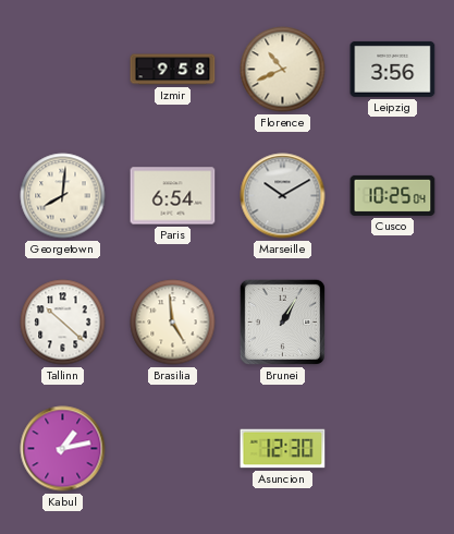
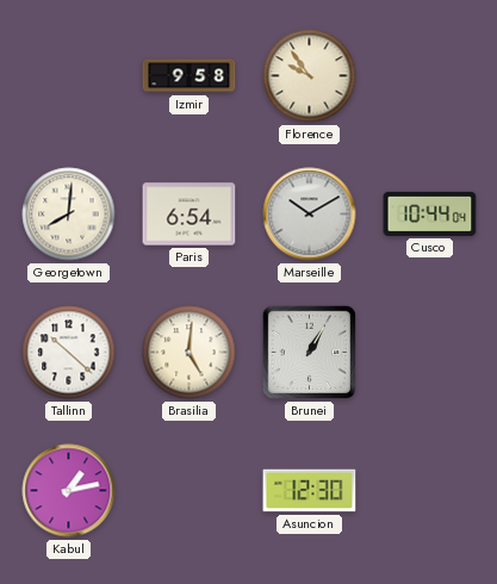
Florence: 10:41 -> 9:54 (310, 76)
Leipzig: 3:56 -> none (393, 69)
Cusco: 10:25 -> 10:44 (430, 213)
Brasilia: 4:59 -> 5:01 (190, 353)
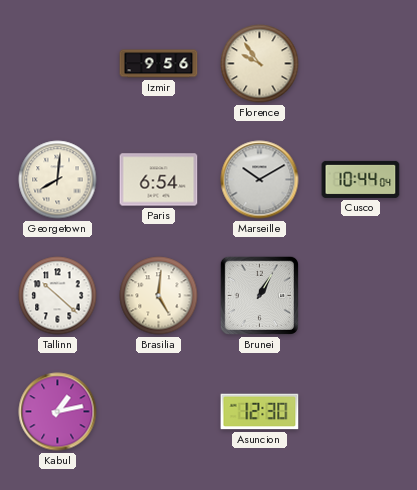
Izmir: 9:58 -> 9:56 (159, 64)
